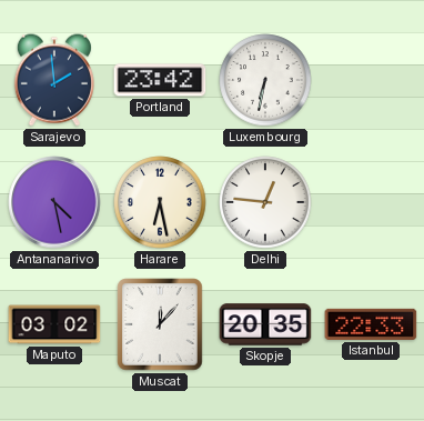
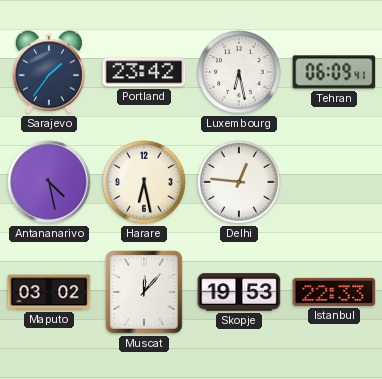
Sarajevo: 1:59 -> 1:36 (49, 72)
Luxembourg: 6:32 -> 6:28 (239, 72)
Tehran: none -> 06:09 (334, 72)
Skopje: 20:35 -> 19:53 (239, 292)
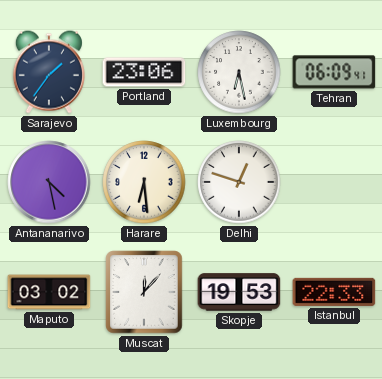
Portland: 23:42 -> 23:06 (144, 72)
Harare: 6:28 -> 6:29 (144, 182)
Delhi: 12:46 -> 12:48 (239, 182)
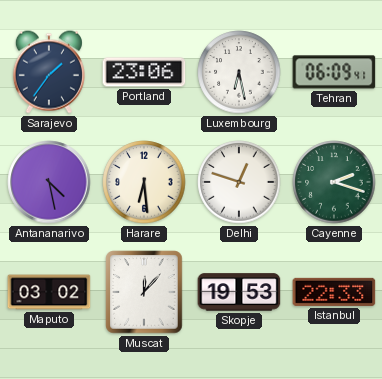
Cayenne: none -> 2:18 (334, 182)
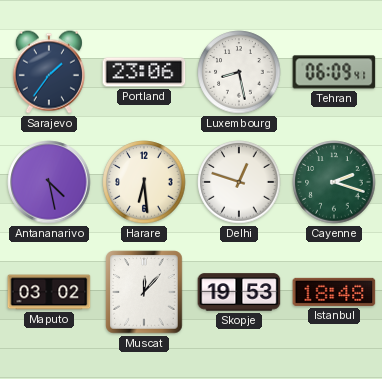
Luxembourg: 6:28 -> 8:28 (239, 72)
Istanbul: 22:33 -> 18:48 (334, 292)
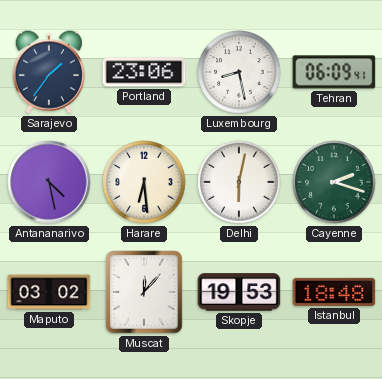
Delhi: 12:48 -> 6:02 (239, 182)
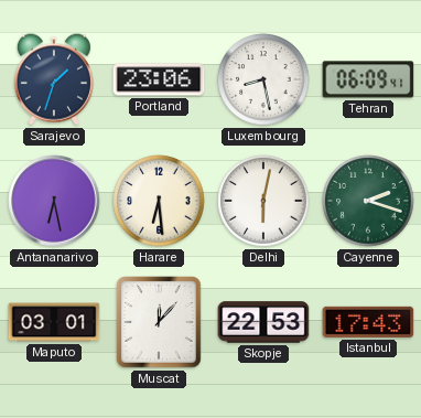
Sarajevo: 1:36 -> 1:33 (54, 79)
Antananarivo: 4:28 -> 6:28 (54, 201)
Maputo: 03:02 -> 03:01 (54, 322)
Skopje: 19:53 -> 22:53 (263, 322)
Istanbul: 18:48 -> 17:43 (368, 322)
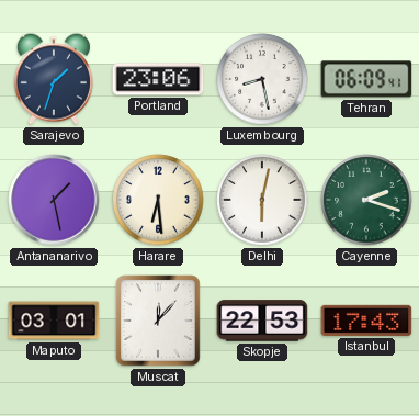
Antananarivo: 6:28 -> 1:28 (54, 200)
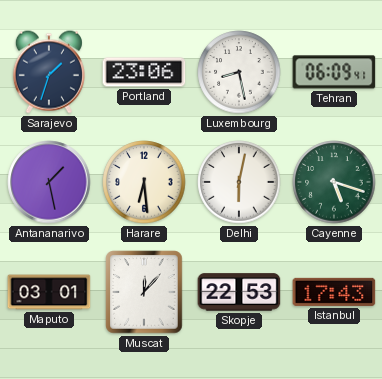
Cayenne: 2:18 -> 5:18 (334, 182)
